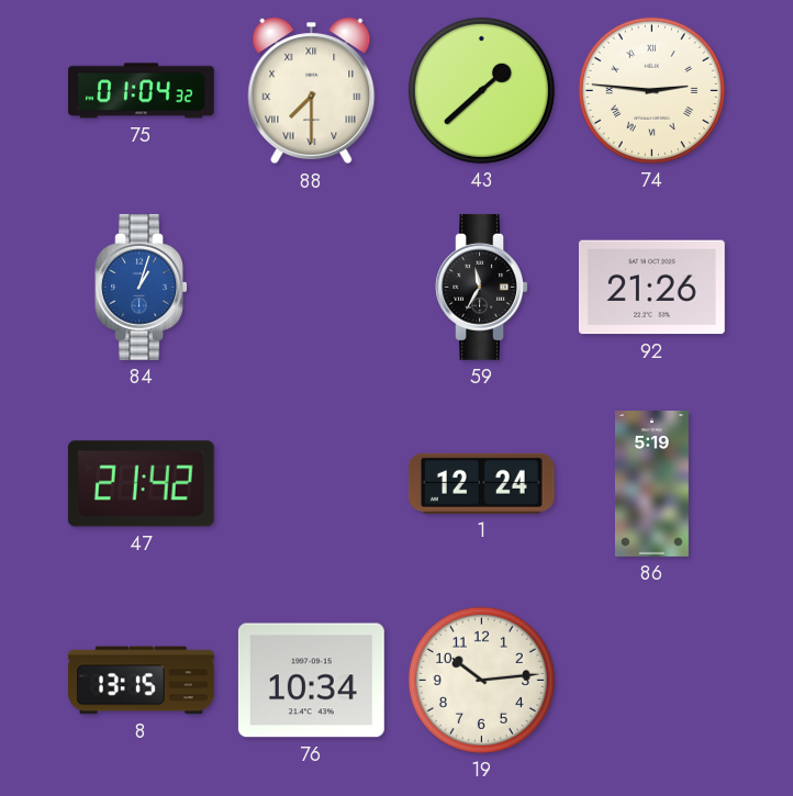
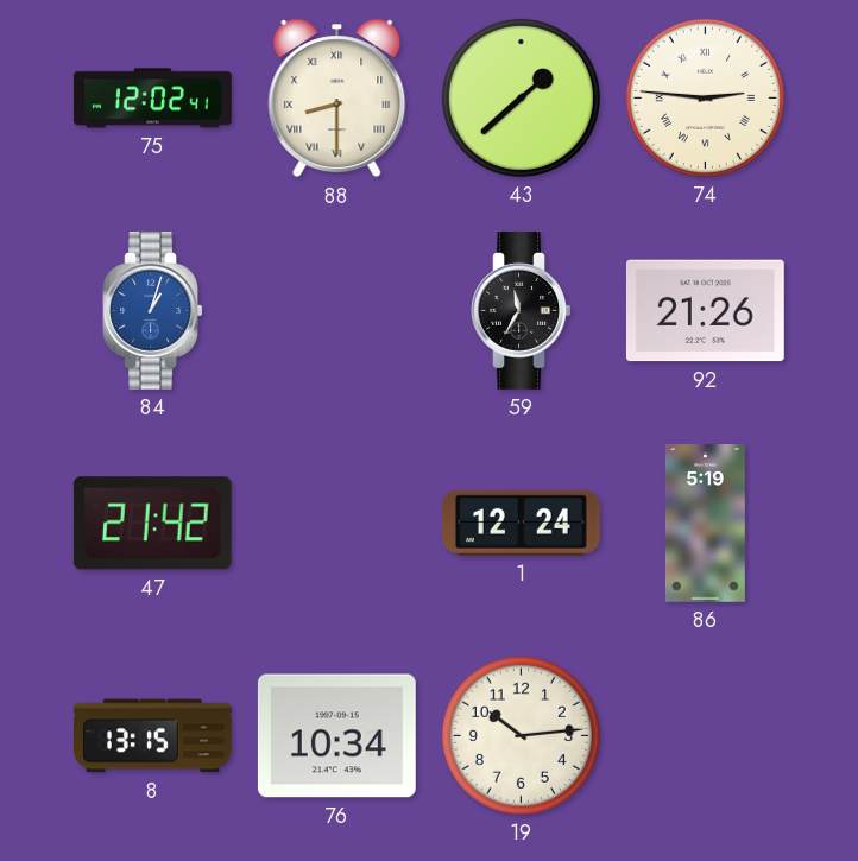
75: 01:04 -> 12:02 (153, 99)
88: 7:30 -> 8:30 (337, 99)
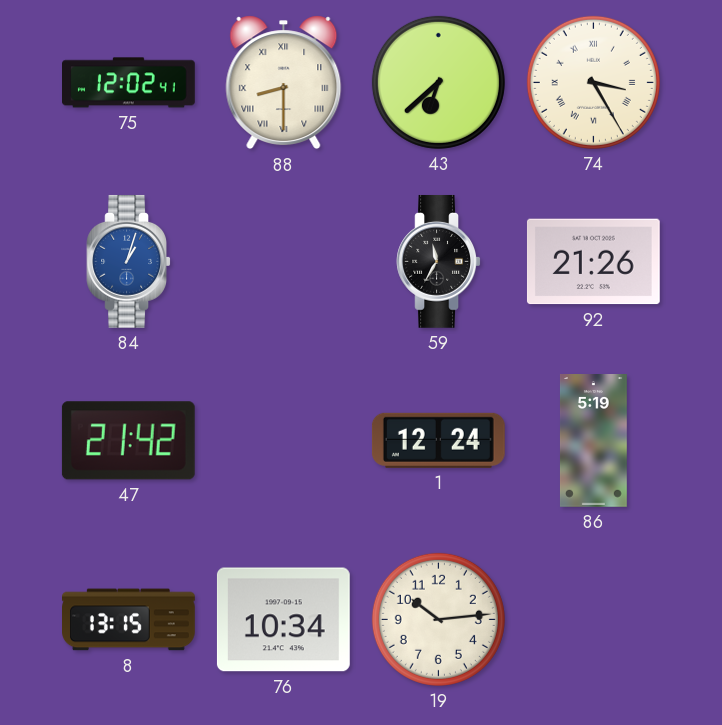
43: 1:38 -> 6:38 (438, 82)
74: 2:46 -> 3:25 (593, 82)
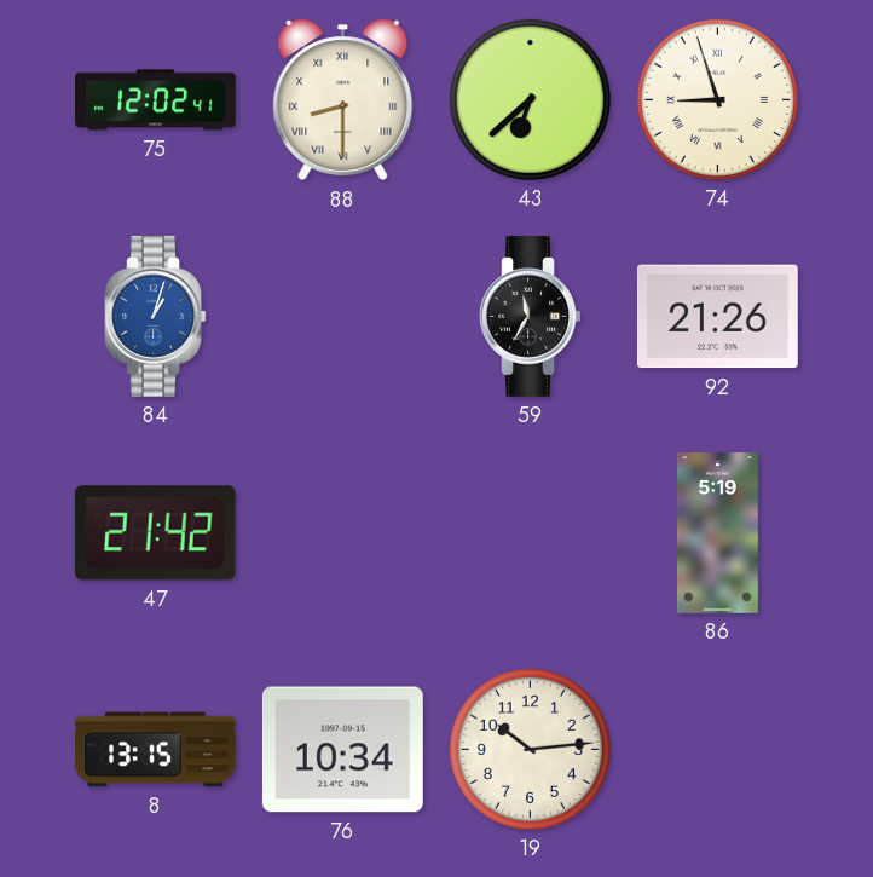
74: 3:25 -> 8:57 (717, 99)
1: 12:24 -> none (438, 440)
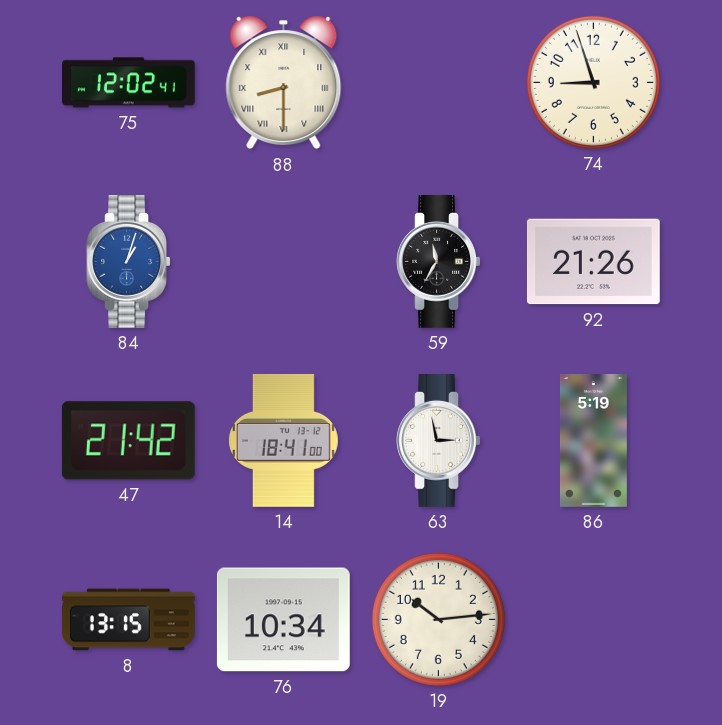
43: 6:38 -> none (530, 99)
74 numerals: Roman -> Arabic (593, 82)
14: none -> 18:41 (283, 440)
63: none -> 2:58 (439, 440)
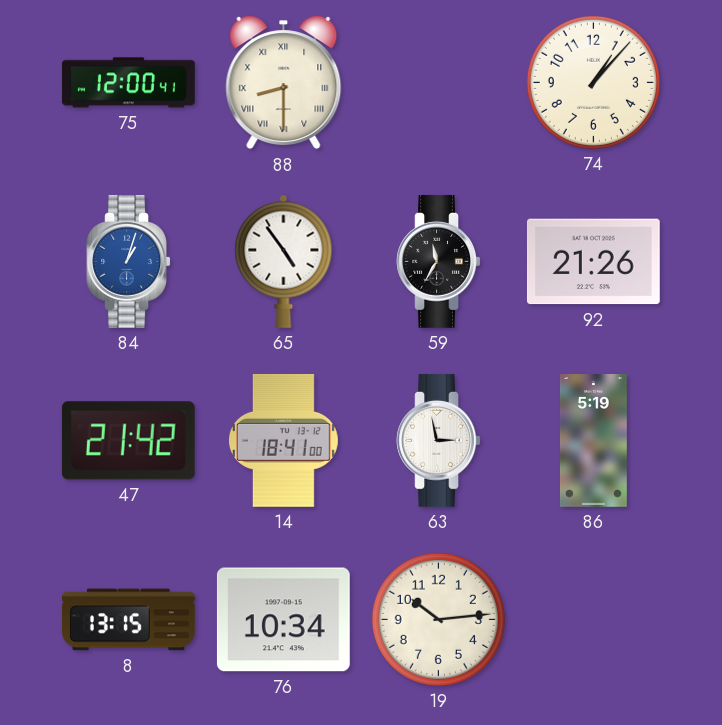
75: 12:02 -> 12:00 (129, 83)
74: 8:57 -> 1:07 (593, 82)
65: none -> 4:54 (284, 261)
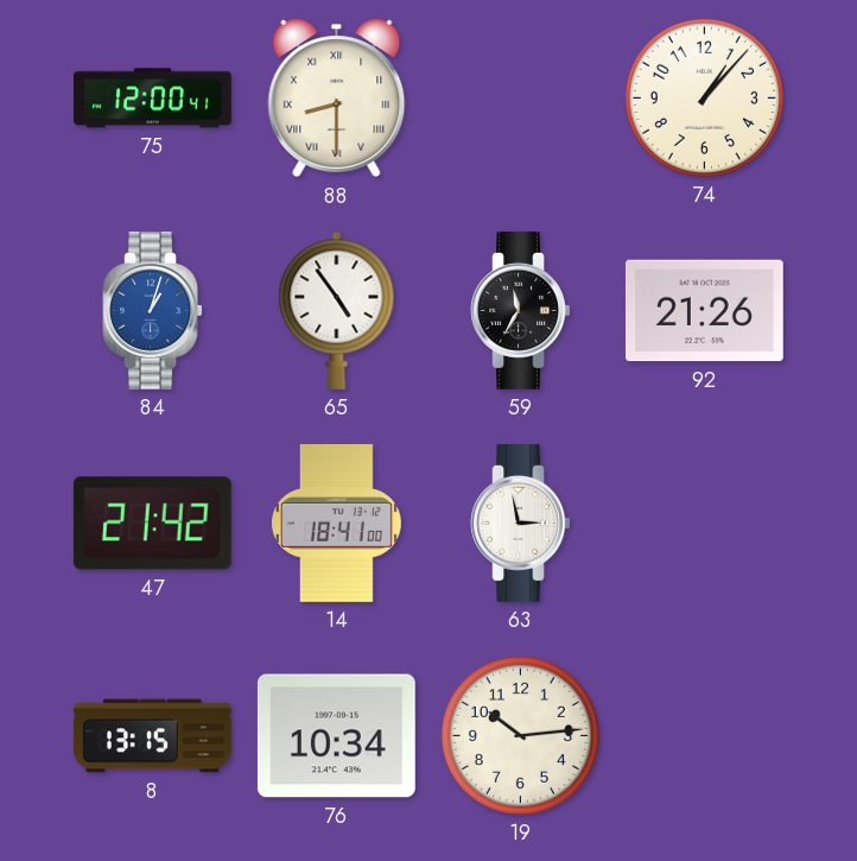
86: 5:19 -> none (593, 441)
